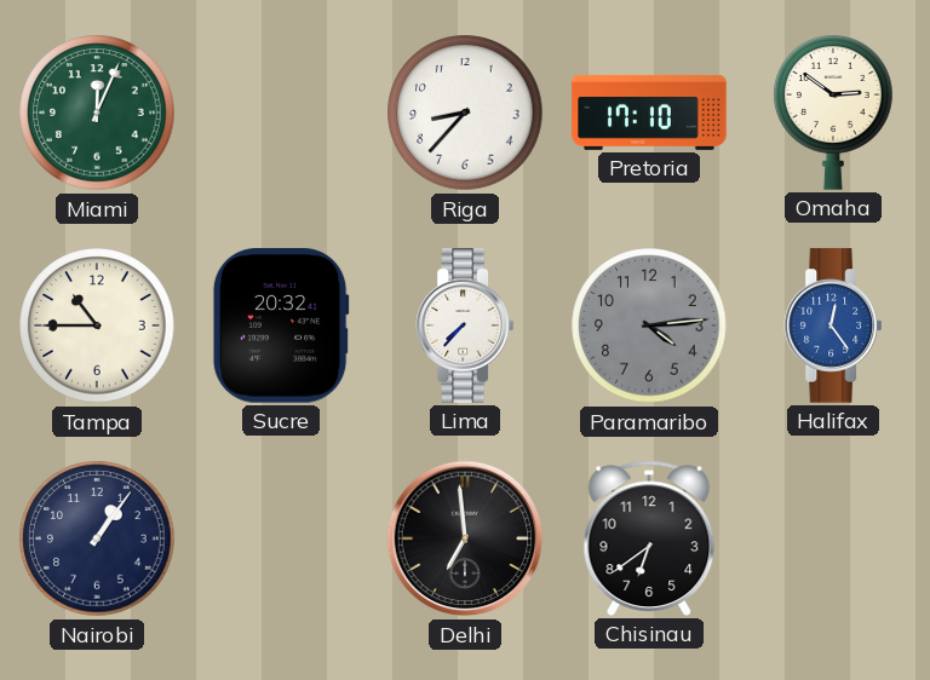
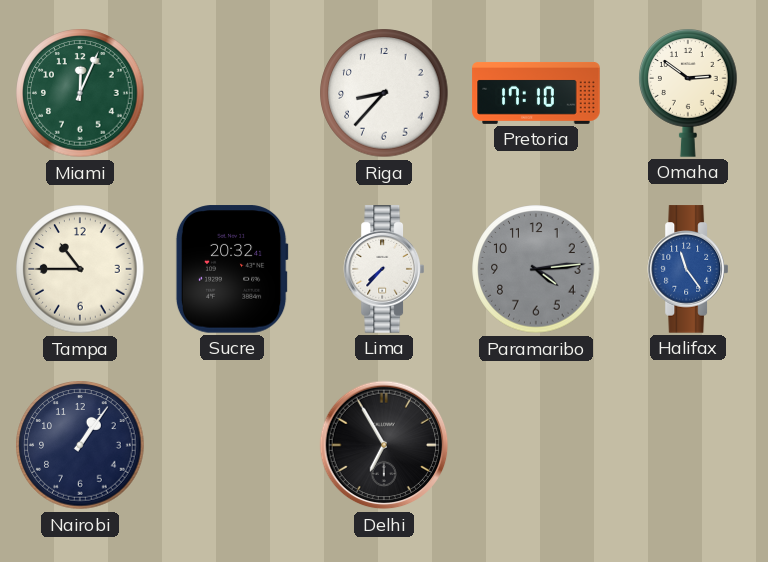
Halifax: 12:24 -> 11:24 (687, 269)
Delhi: 6:59 -> 6:55 (384, 445)
Chisinau: 6:39 -> none (649, 538)
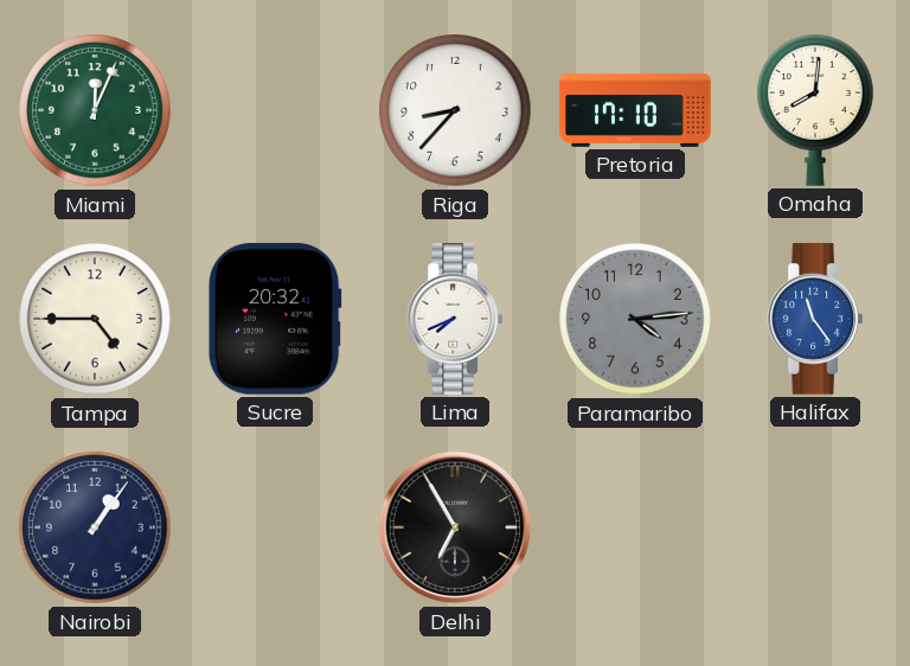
Omaha: 2:51 -> 8:01 (815, 110)
Tampa: 10:45 -> 4:45 (95, 319)
Lima: 7:37 -> 7:41 (454, 319)
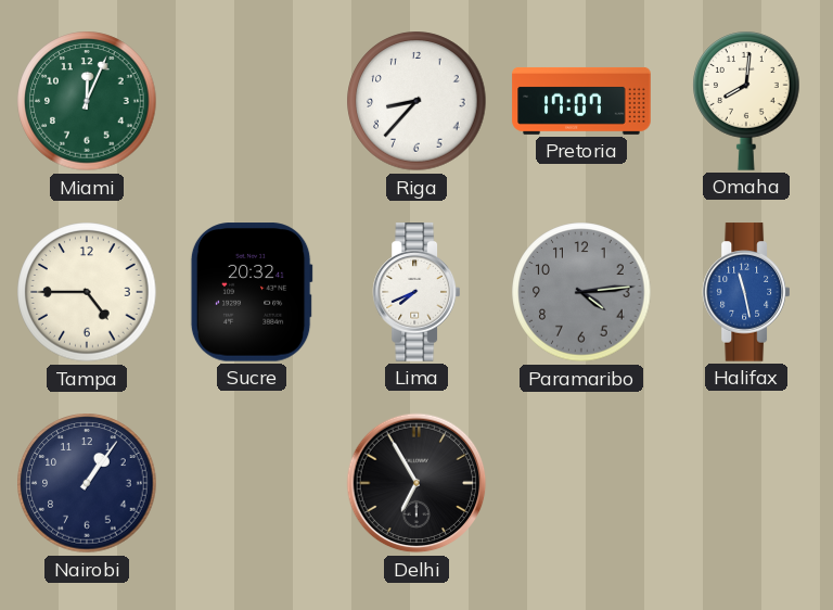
Pretoria: 17:10 -> 17:07 (581, 101)
Halifax: 11:24 -> 11:28 (745, 292)
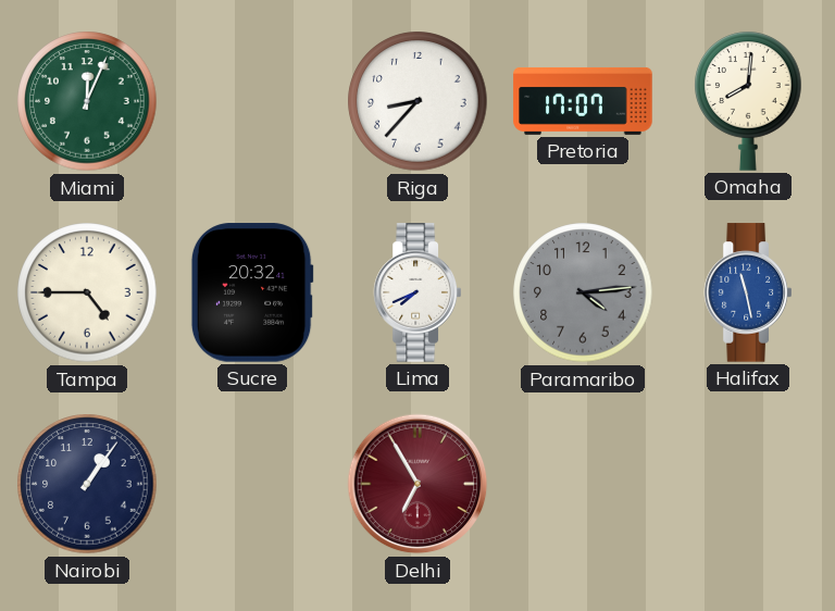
Delhi dial: black -> burgundy (417, 484)
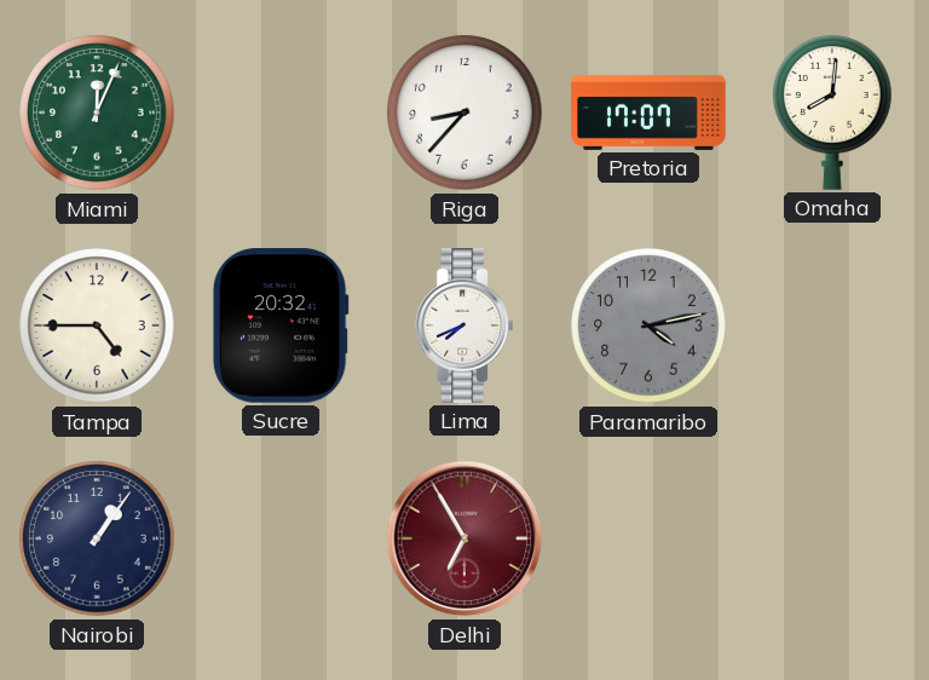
Paramaribo: 4:14 -> 4:13 (648, 325)
Halifax: 11:28 -> none (747, 292)
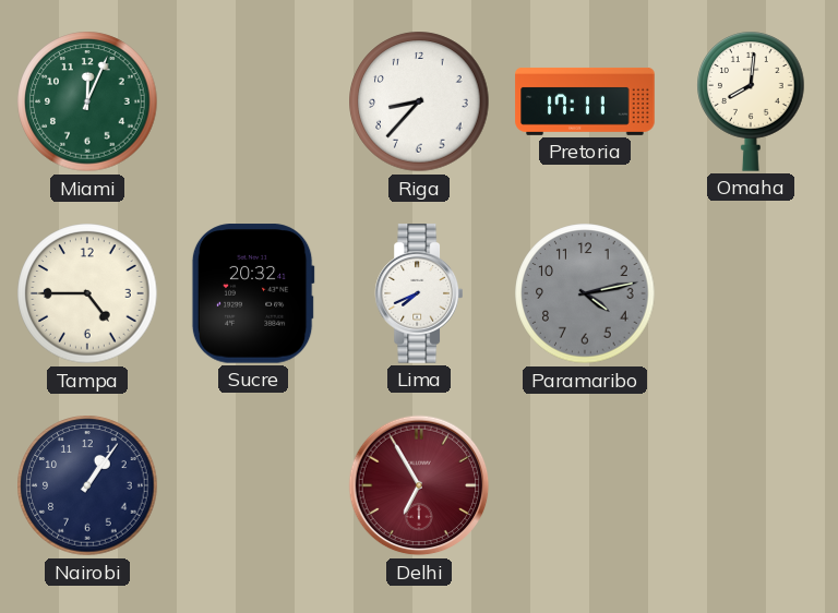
Pretoria: 17:07 -> 17:11 (585, 101)
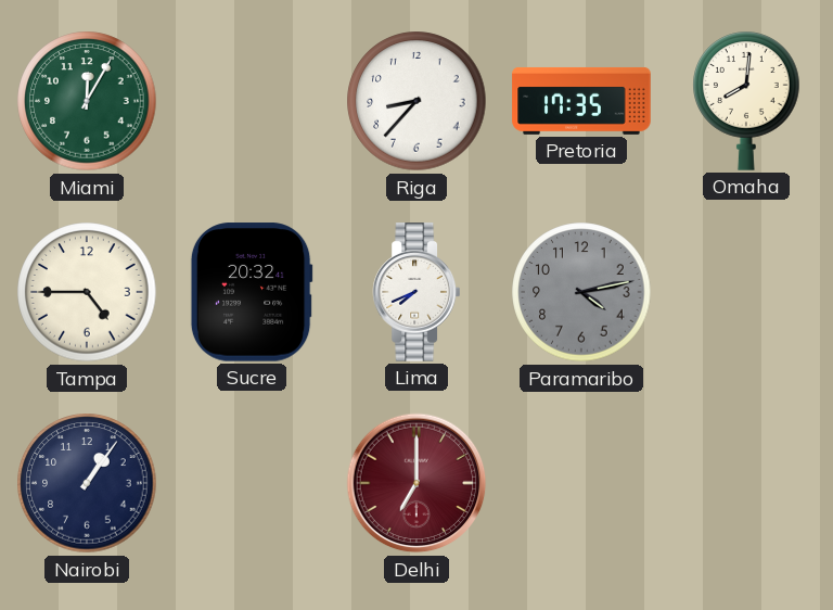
Miami: 12:04 -> 12:05 (87, 101)
Pretoria: 17:11 -> 17:35 (581, 101)
Delhi: 6:55 -> 7:00 (416, 483)
